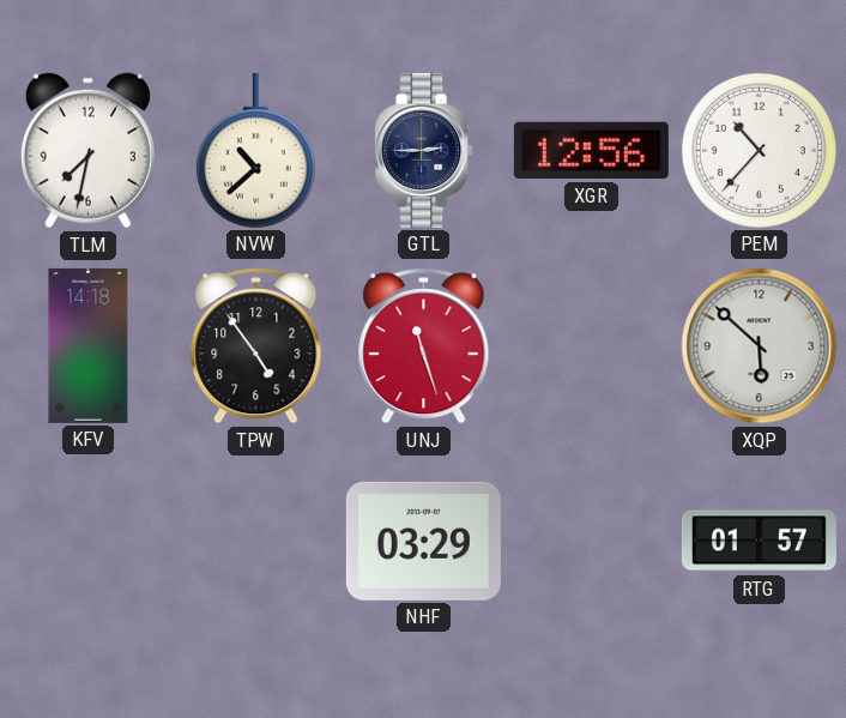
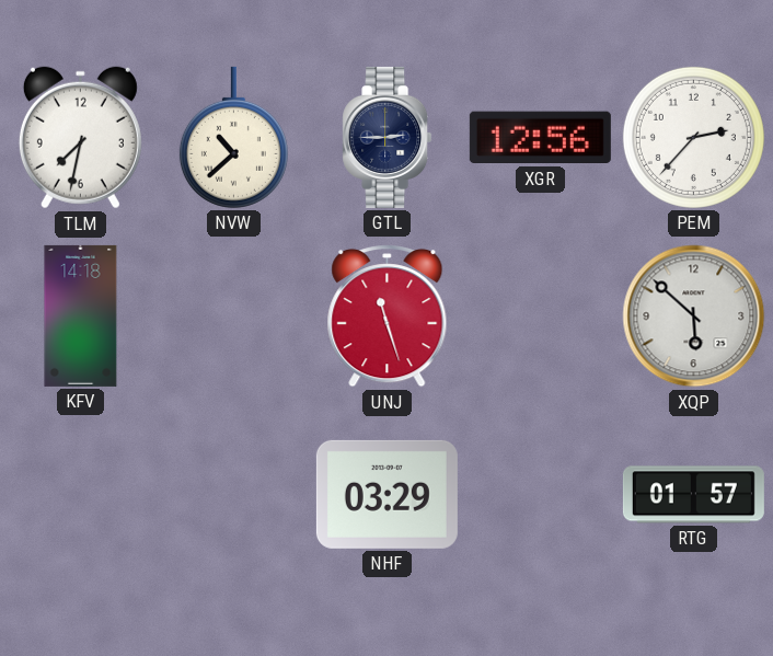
PEM: 10:37 -> 2:37 (693, 137)
TPW: 4:54 -> none (256, 346)
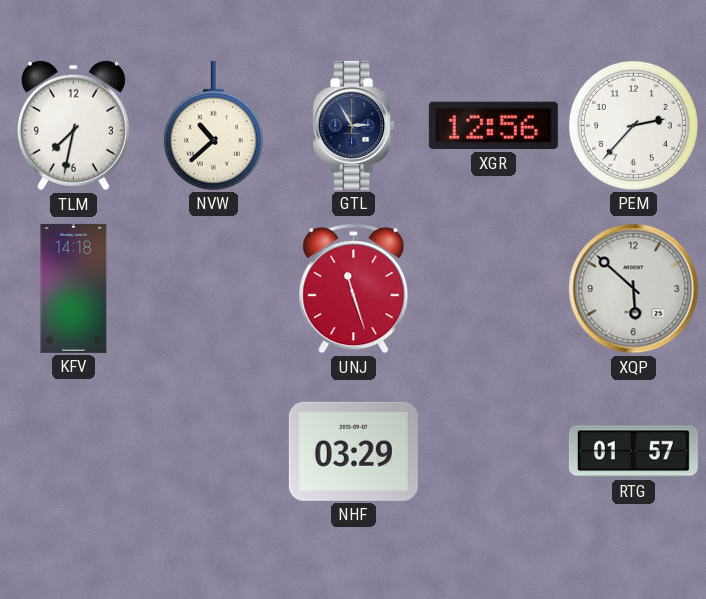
GTL: 2:45 -> 2:55 (354, 125)
